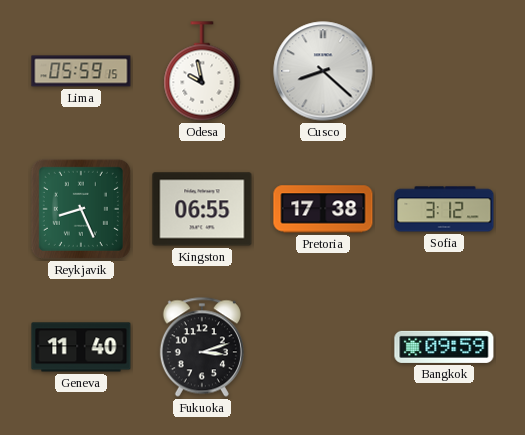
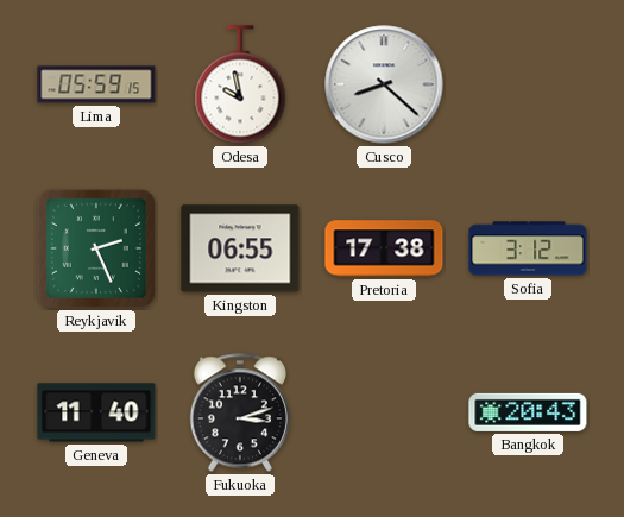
Reykjavik: 8:26 -> 2:26 (96, 248)
Bangkok: 09:59 -> 20:43 (528, 412)
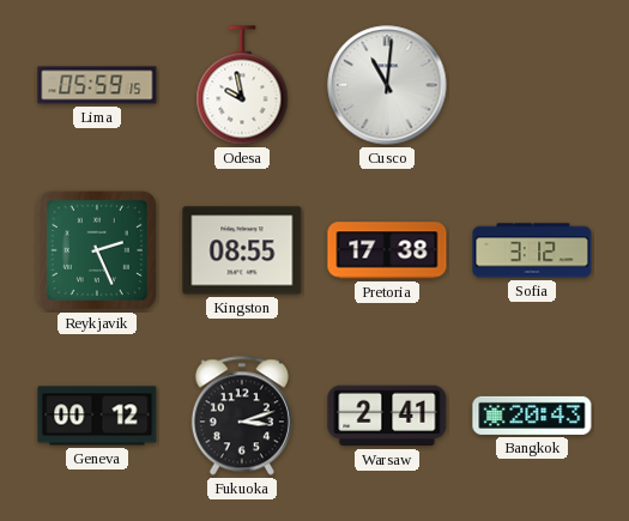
Cusco: 8:22 -> 11:01 (387, 85)
Kingston: 06:55 -> 08:55 (242, 250)
Geneva: 11:40 -> 00:12 (97, 416)
Warsaw: none -> 2:41 (387, 416)
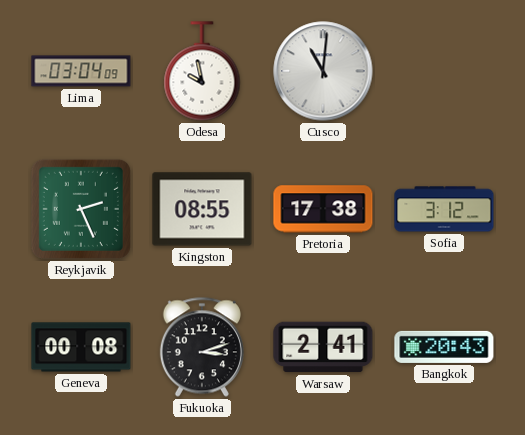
Lima: 05:59 -> 03:04 (81, 71)
Geneva: 00:12 -> 00:08 (81, 347)
